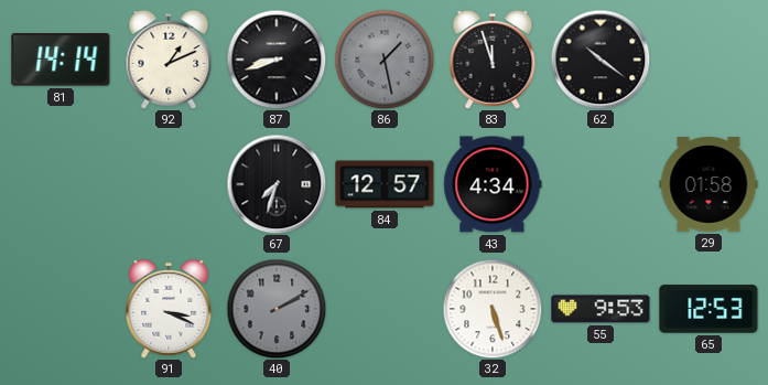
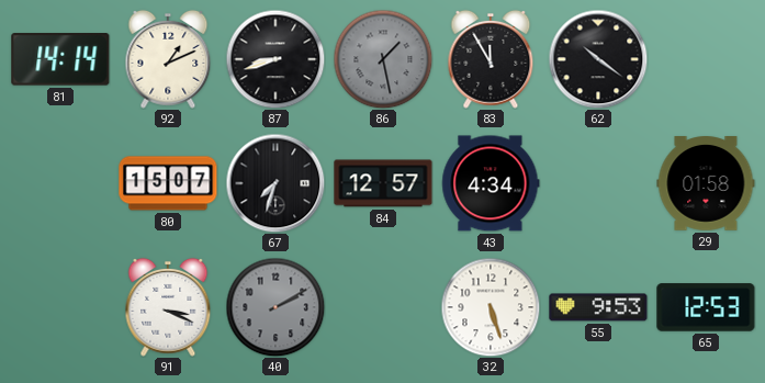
83: 11:57 -> 11:55 (491, 59)
80: none -> 15:07 (168, 183)
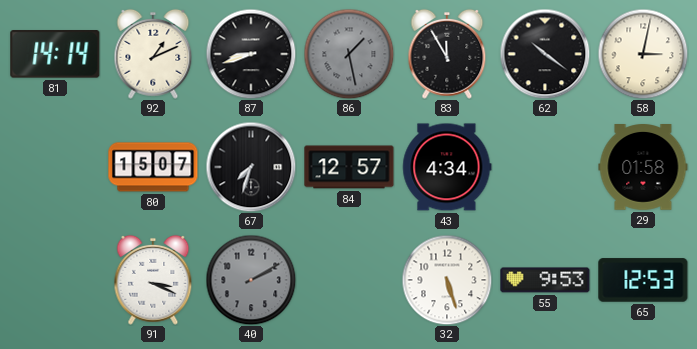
58: none -> 3:02 (643, 54)
